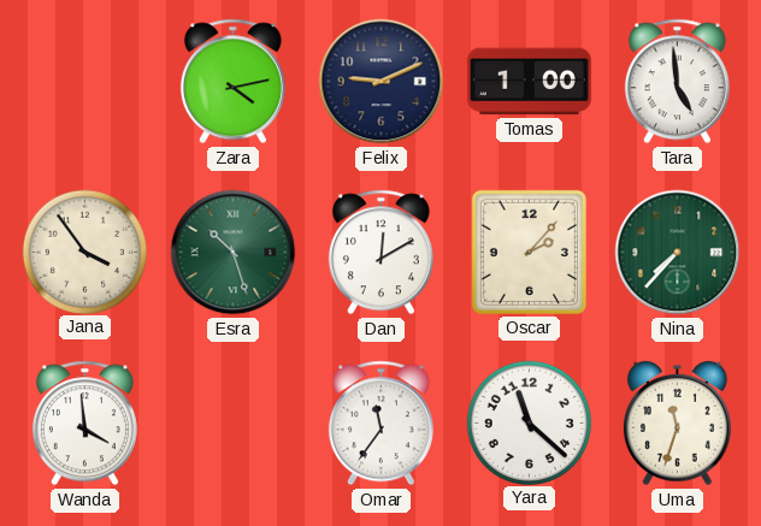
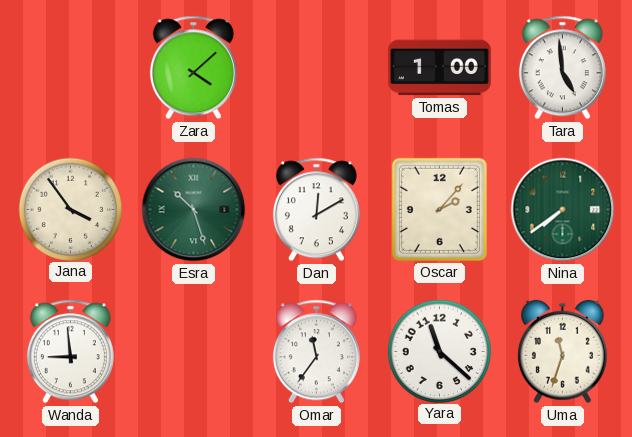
Zara: 4:13 -> 4:08 (193, 68)
Felix: 9:11 -> none (382, 82)
Nina: 7:37 -> 7:39 (563, 210)
Wanda: 3:59 -> 8:59 (70, 352)
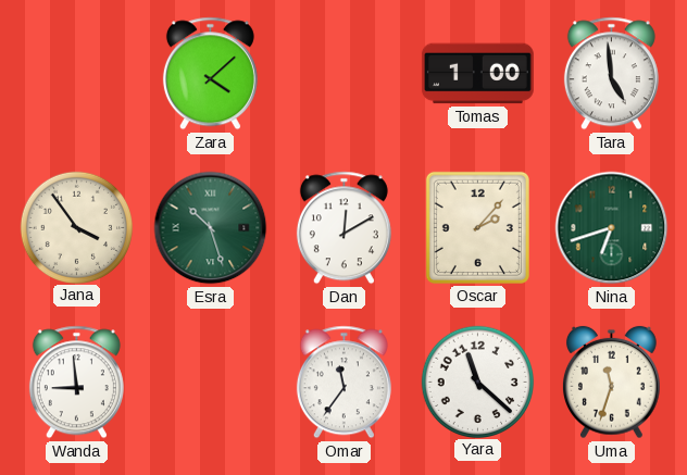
Nina: 7:39 -> 6:42 (612, 228)
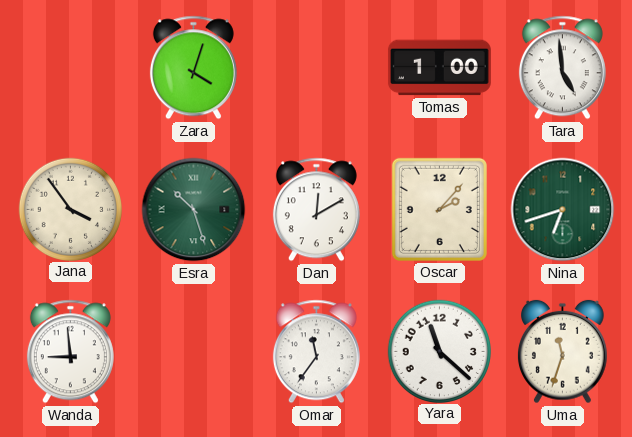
Zara: 4:08 -> 4:03 (193, 68)
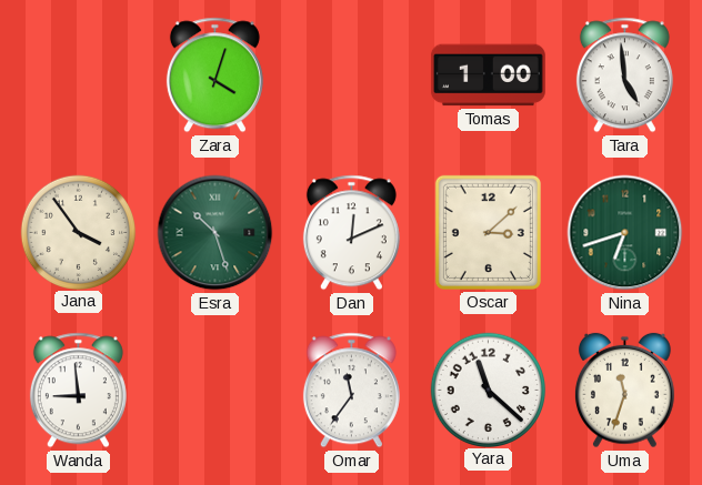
Dan: 12:10 -> 12:11 (351, 233)
Oscar: 2:07 -> 3:08 (488, 232)
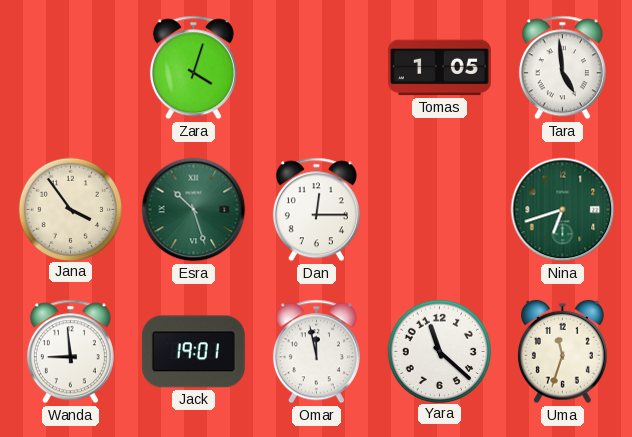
Tomas: 1:00 -> 1:05 (439, 68)
Dan: 12:11 -> 12:15 (316, 210)
Oscar: 3:08 -> none (488, 232)
Jack: none -> 19:01 (193, 352)
Omar: 11:36 -> 11:58 (316, 352)
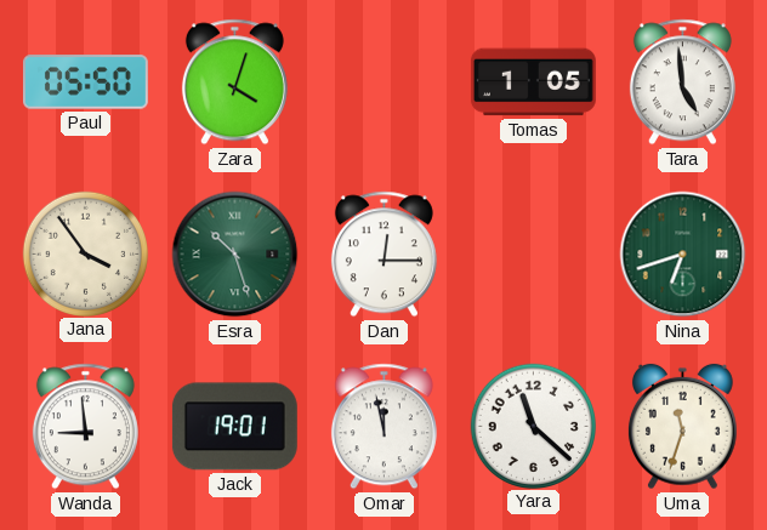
Paul: none -> 05:50 (85, 82)
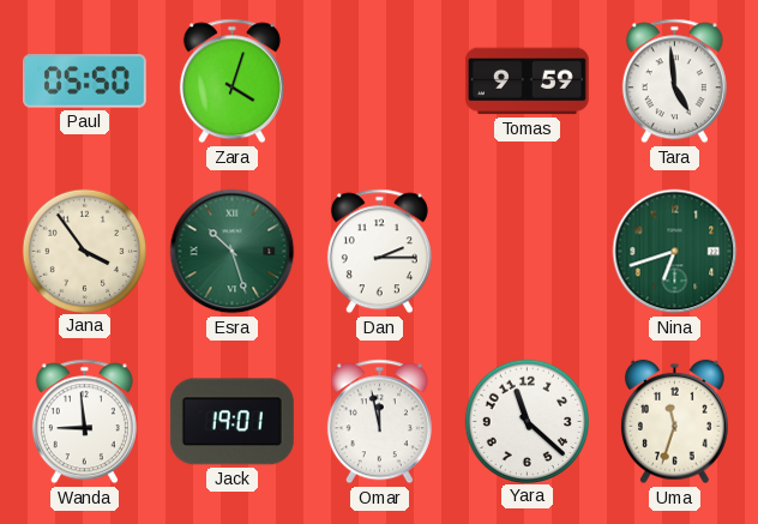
Tomas: 1:05 -> 9:59 (527, 82)
Dan: 12:15 -> 2:15 (379, 252)
